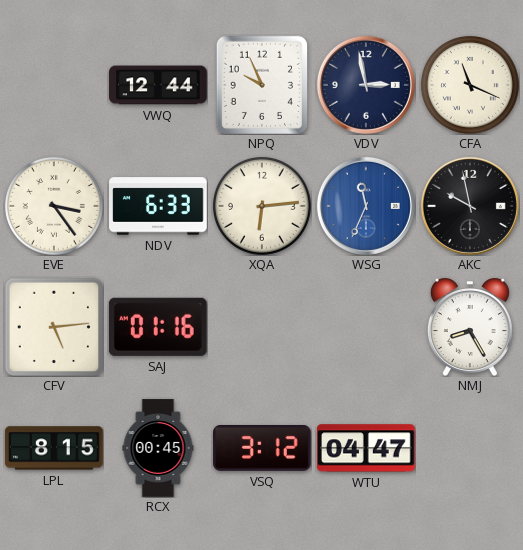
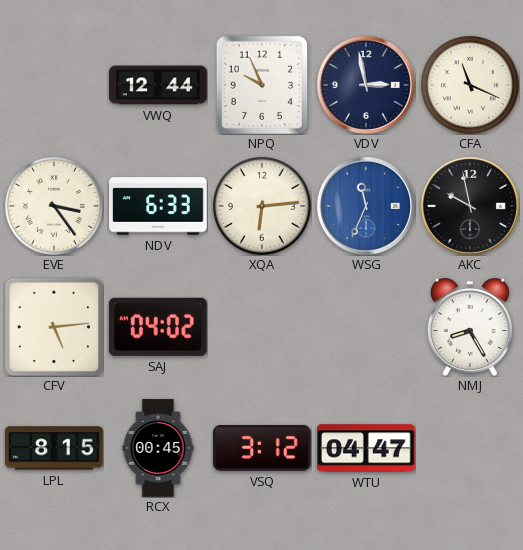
SAJ: 01:16 -> 04:02 (158, 327)
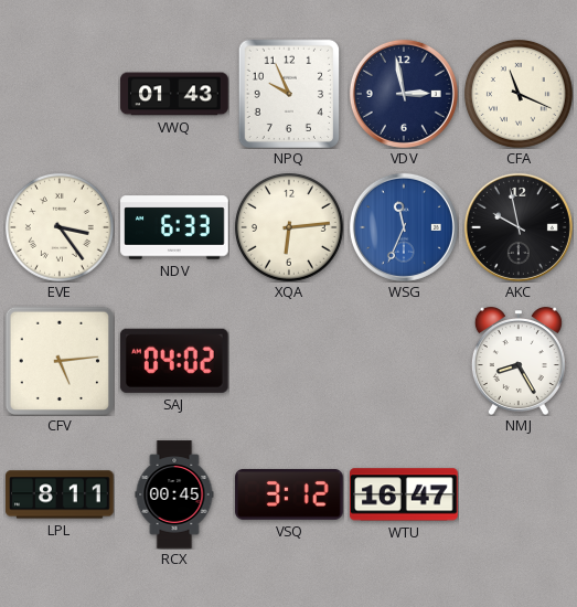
VWQ: 12:44 -> 01:43 (174, 94)
LPL: 8:15 -> 8:11 (60, 494)
WTU: 04:47 -> 16:47 (405, 494)
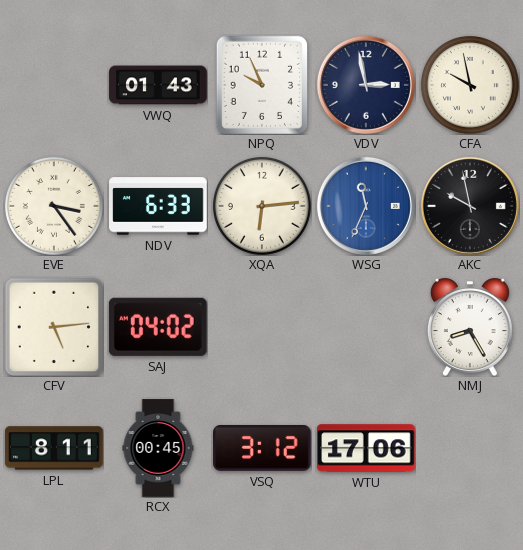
CFA: 11:19 -> 9:58 (471, 86)
WTU: 16:47 -> 17:06 (367, 448)
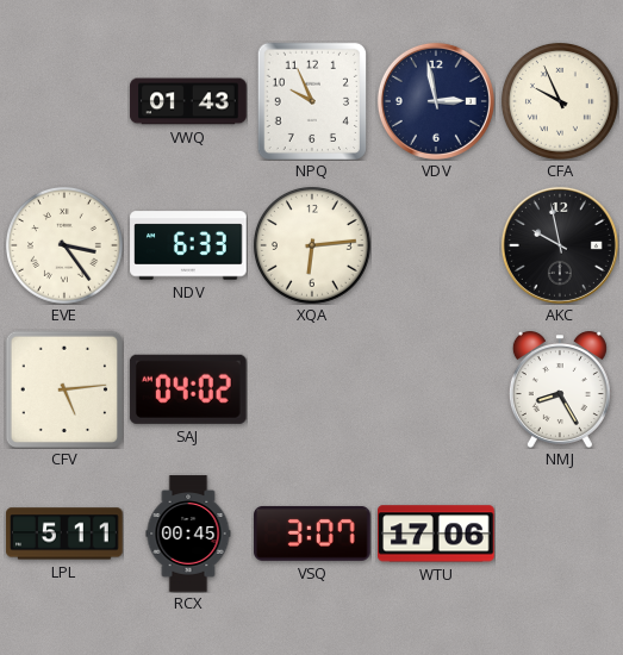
CFA: 9:58 -> 9:56 (561, 102)
WSG: 11:34 -> none (366, 206)
LPL: 8:11 -> 5:11 (64, 534)
VSQ: 3:12 -> 3:07 (312, 534)
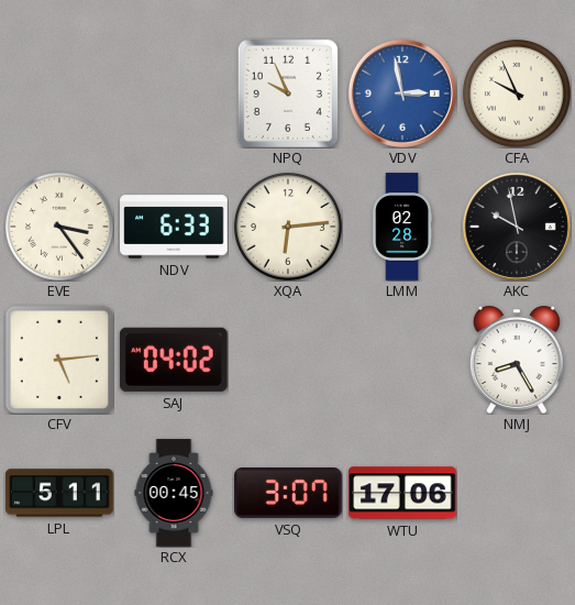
VWQ: 01:43 -> none (188, 101)
VDV dial: navy -> blue (402, 94)
LMM: none -> 02:28 (402, 227)
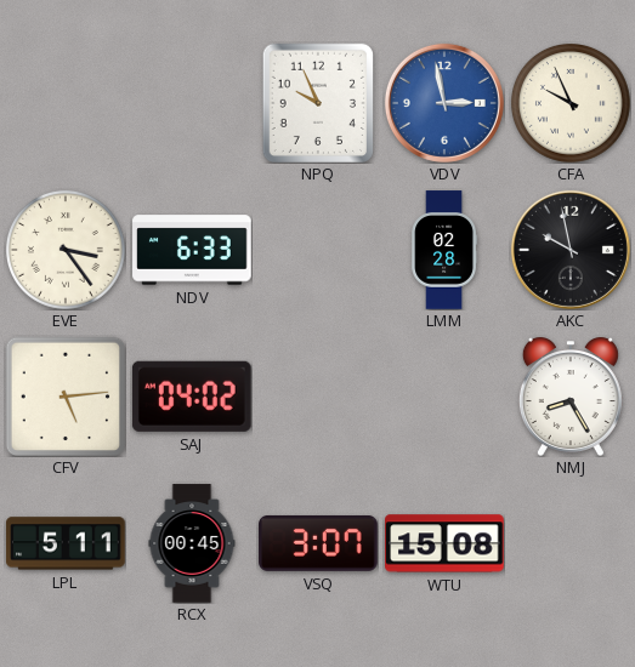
XQA: 6:14 -> none (289, 228)
WTU: 17:06 -> 15:08 (446, 543)
